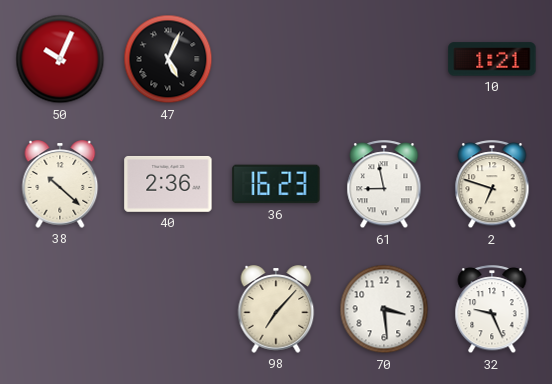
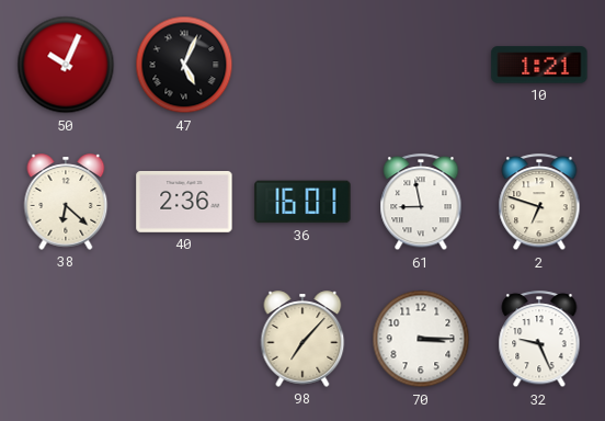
38: 10:22 -> 6:22 (66, 202)
36: 16:23 -> 16:01 (302, 202)
70: 3:29 -> 3:15 (421, 339)
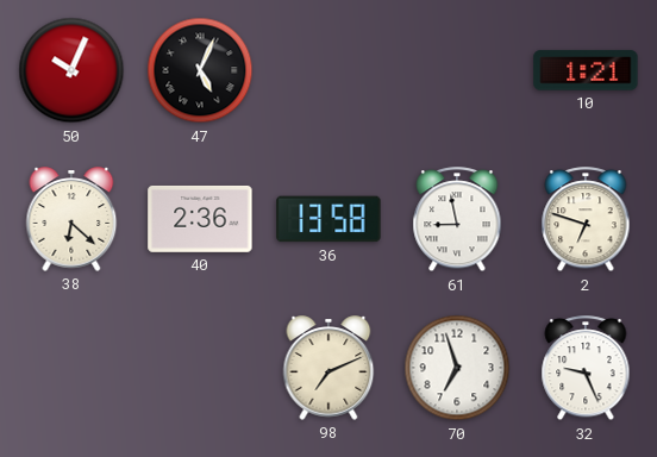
36: 16:01 -> 13:58 (328, 219)
98: 7:07 -> 7:11 (328, 368)
70: 3:15 -> 6:57 (457, 368)
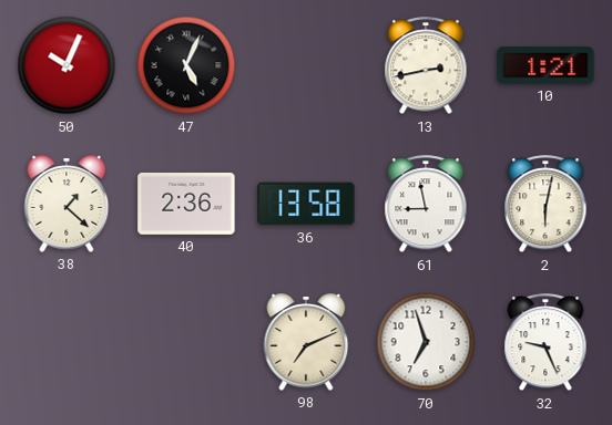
13: none -> 2:43 (426, 66)
38: 6:22 -> 1:22 (67, 204)
2: 6:48 -> 6:02 (545, 205)
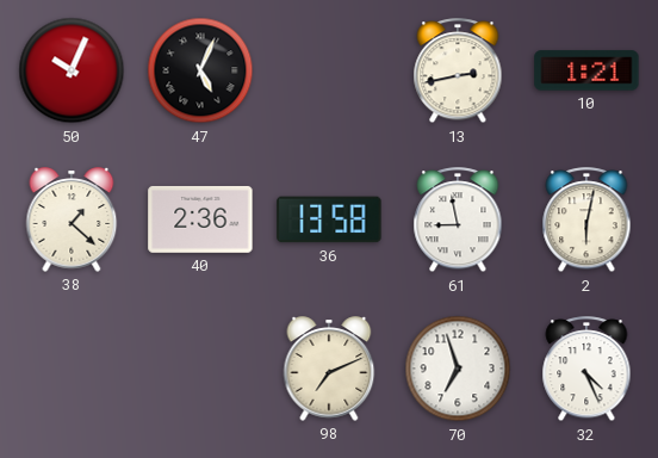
32: 9:26 -> 4:26 (586, 370)
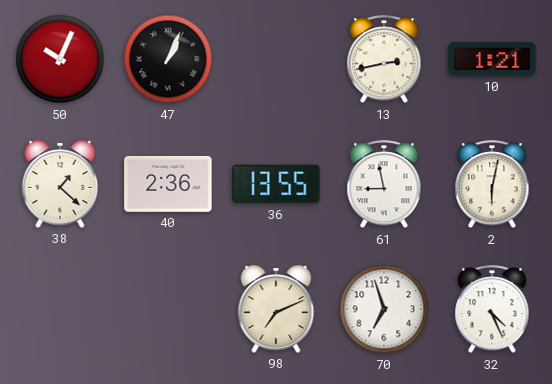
47: 5:04 -> 1:04 (168, 59)
36: 13:58 -> 13:55 (276, 184)
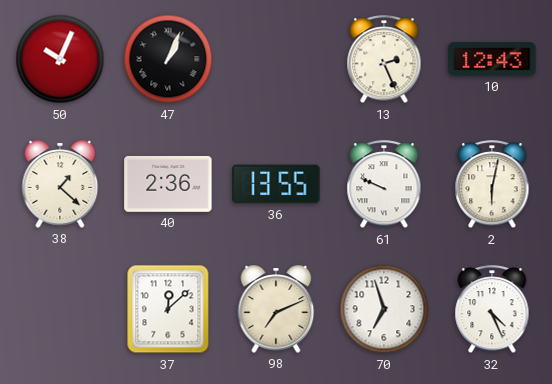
13: 2:43 -> 2:26 (384, 60)
10: 1:21 -> 12:43 (492, 59)
61: 8:58 -> 9:49 (384, 185)
37: none -> 12:08 (168, 309)
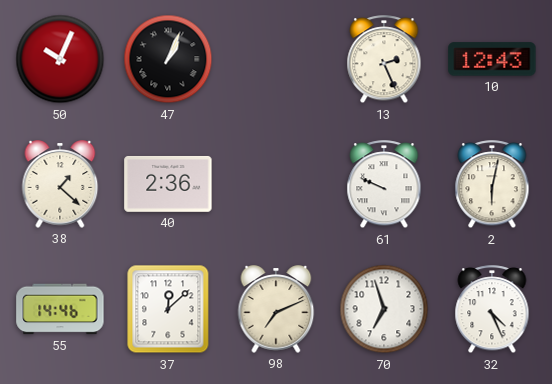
36: 13:55 -> none (276, 184)
55: none -> 14:46 (60, 309)
